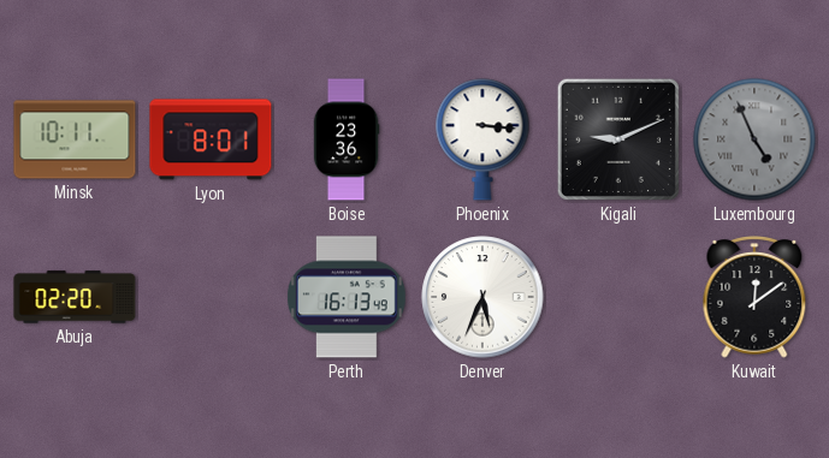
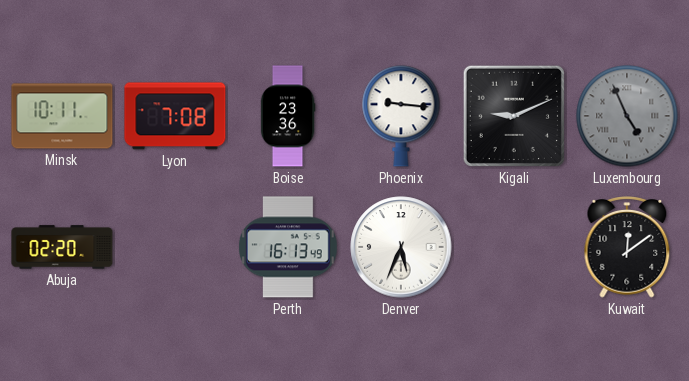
Lyon: 8:01 -> 7:08 (175, 116)
Phoenix: 3:16 -> 9:16 (401, 116)
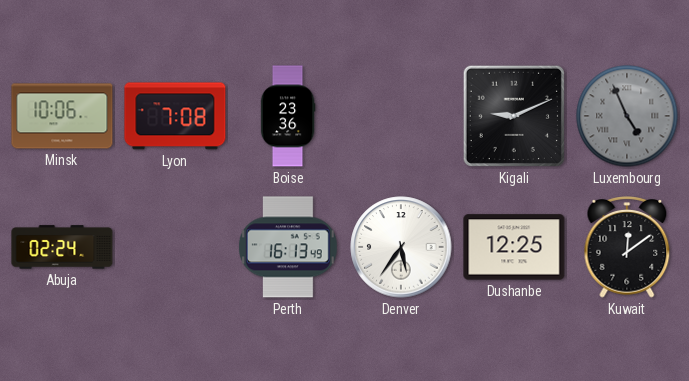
Minsk: 10:11 -> 10:06 (62, 116)
Phoenix: 9:16 -> none (401, 116)
Abuja: 02:20 -> 02:24 (62, 247)
Denver: 5:34 -> 5:36 (401, 247)
Dushanbe: none -> 12:25 (514, 247)
